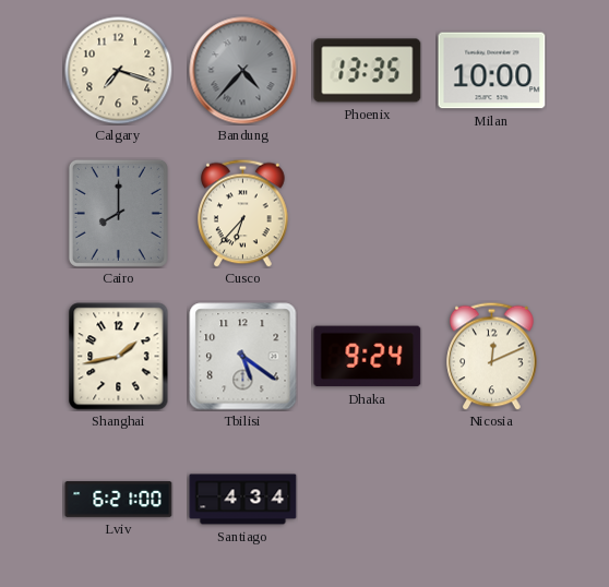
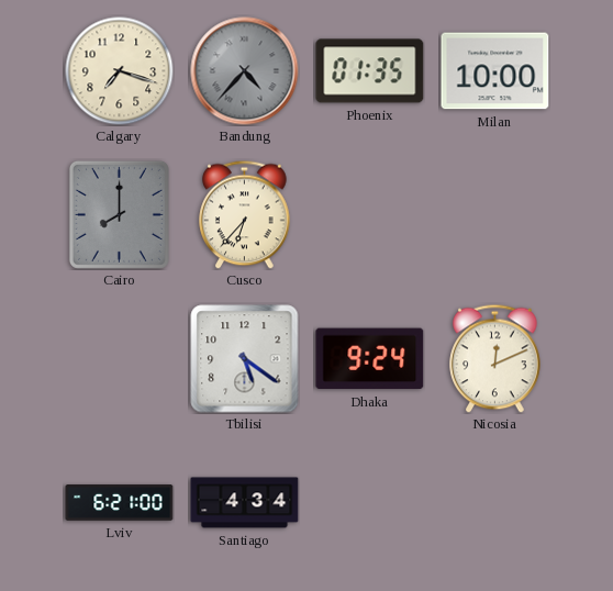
Phoenix: 13:35 -> 01:35 (370, 71)
Shanghai: 1:43 -> none (119, 357)
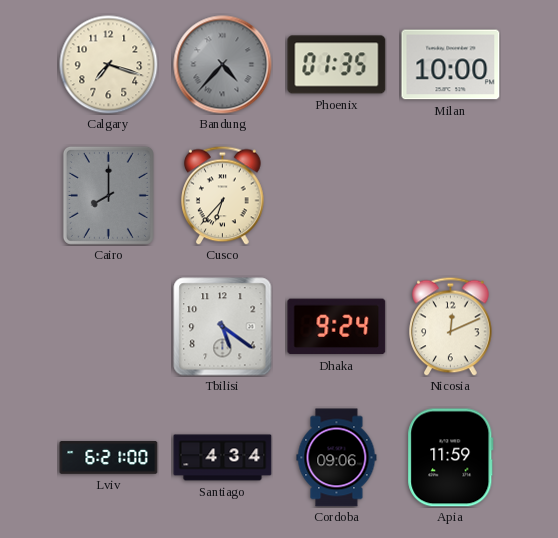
Cordoba: none -> 09:06 (337, 458)
Apia: none -> 11:59 (451, 458)
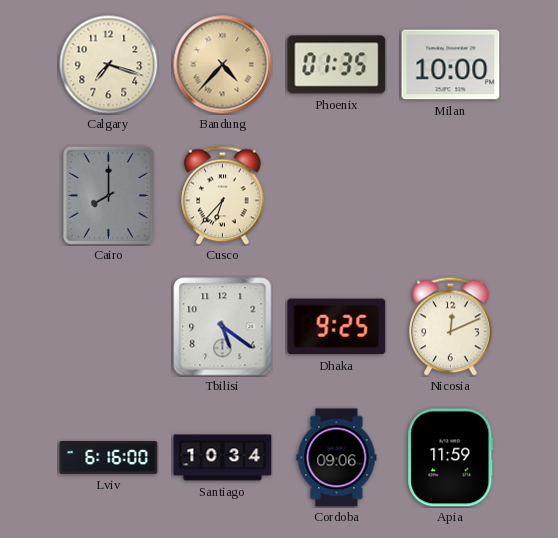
Bandung dial: grey -> champagne (223, 65)
Dhaka: 9:24 -> 9:25 (337, 327)
Lviv: 6:21 -> 6:16 (109, 458)
Santiago: 4:34 -> 10:34 (223, 458)
